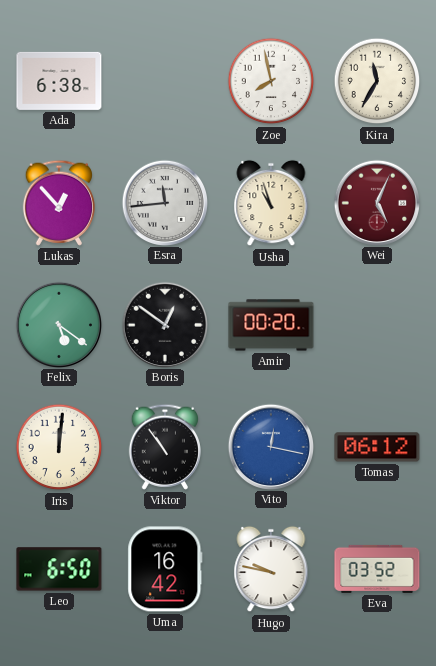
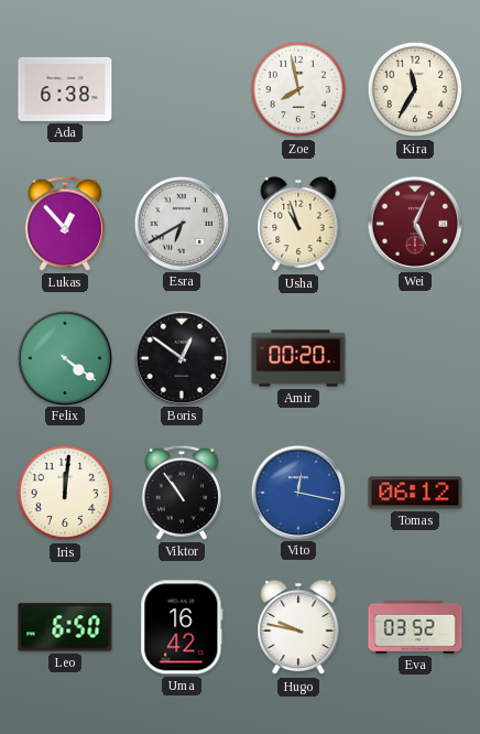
Esra: 11:44 -> 6:40 (181, 223)
Felix: 5:21 -> 4:21 (64, 357)
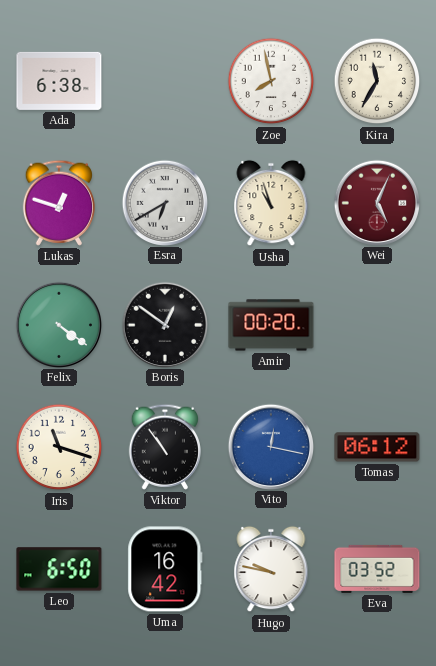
Lukas: 12:53 -> 12:48 (59, 203)
Iris: 12:01 -> 11:18 (59, 447)
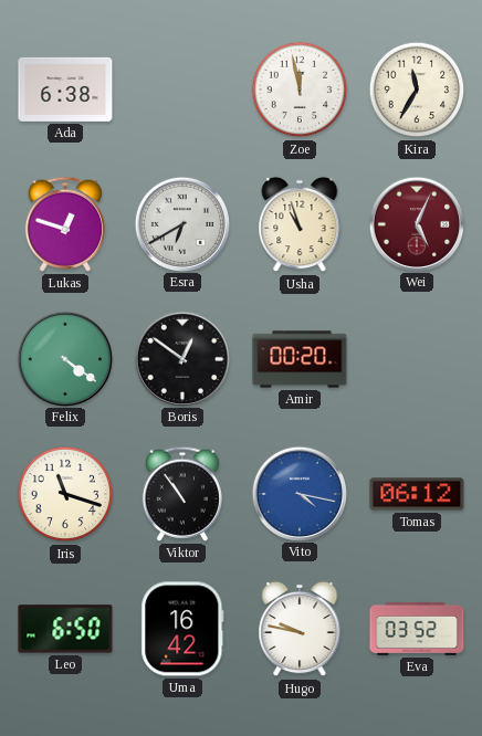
Zoe: 7:58 -> 11:58 (300, 90)
Vito: 12:17 -> 4:17 (298, 493)
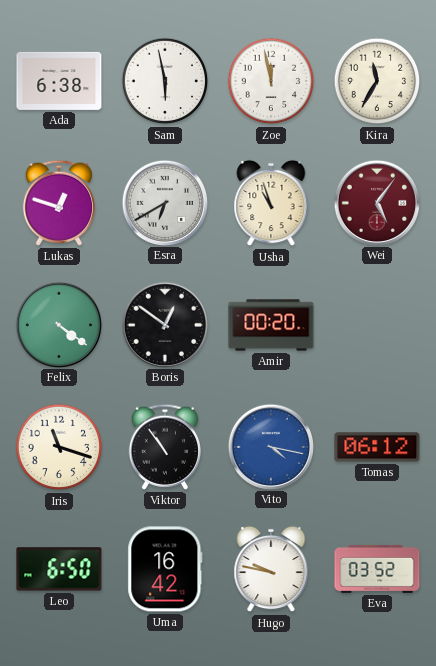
Sam: none -> 5:58 (165, 81)
Wei: 5:04 -> 5:06 (376, 202)
